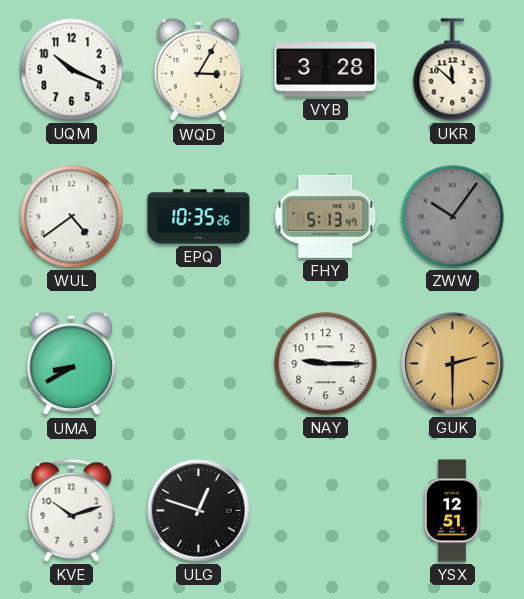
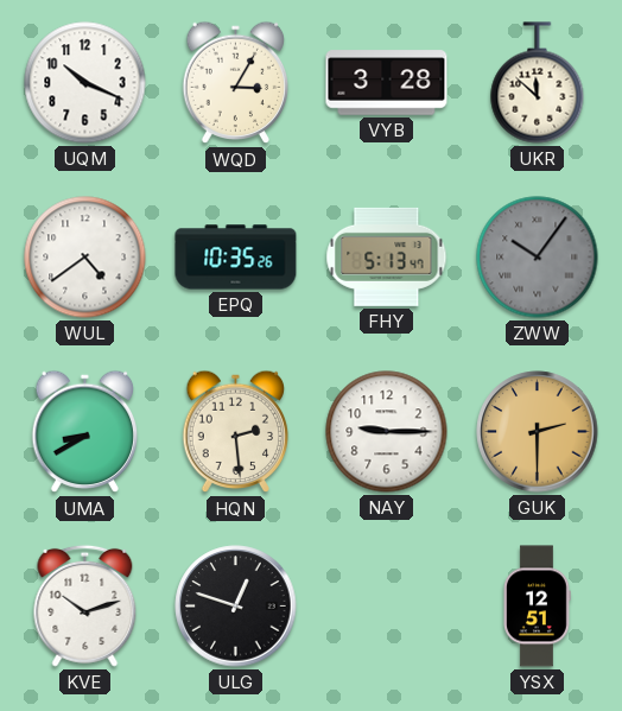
HQN: none -> 2:29 (236, 432)
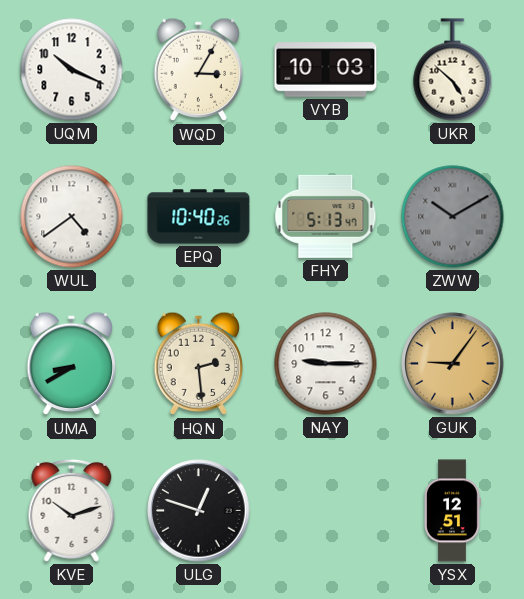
VYB: 3:28 -> 10:03 (326, 70)
UKR: 11:52 -> 4:52 (453, 70)
EPQ: 10:35 -> 10:40 (199, 217)
ZWW: 10:06 -> 10:10 (453, 217)
GUK: 2:30 -> 9:06 (453, 364)
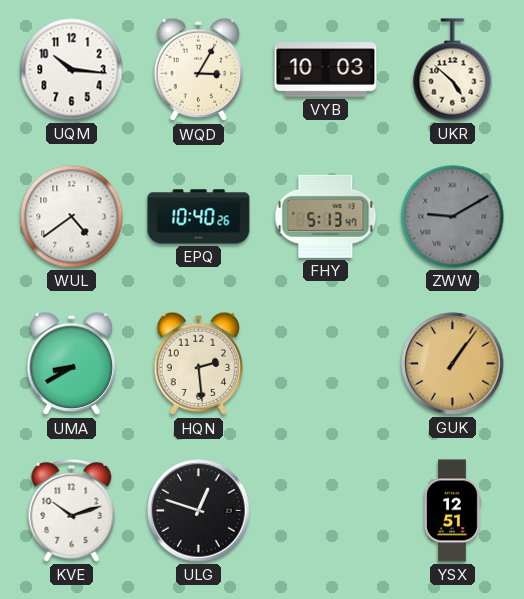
UQM: 10:19 -> 10:16 (72, 70)
ZWW: 10:10 -> 9:10 (453, 217)
NAY: 9:15 -> none (326, 364)
GUK: 9:06 -> 1:06 (453, 364)
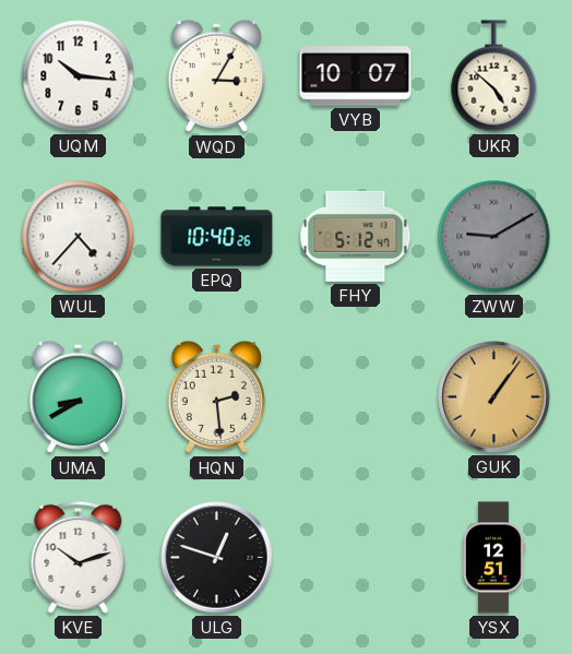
VYB: 10:03 -> 10:07 (356, 76)
WUL: 4:39 -> 4:37 (79, 237)
FHY: 5:13 -> 5:12 (356, 236)
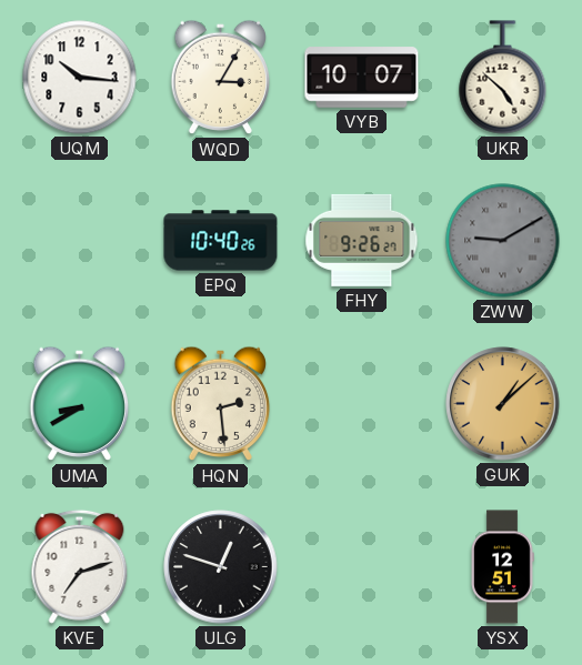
WUL: 4:37 -> none (79, 237)
FHY: 5:12 -> 9:26 (362, 240)
GUK: 1:06 -> 1:08 (503, 404)
KVE: 10:12 -> 7:12 (80, 566)
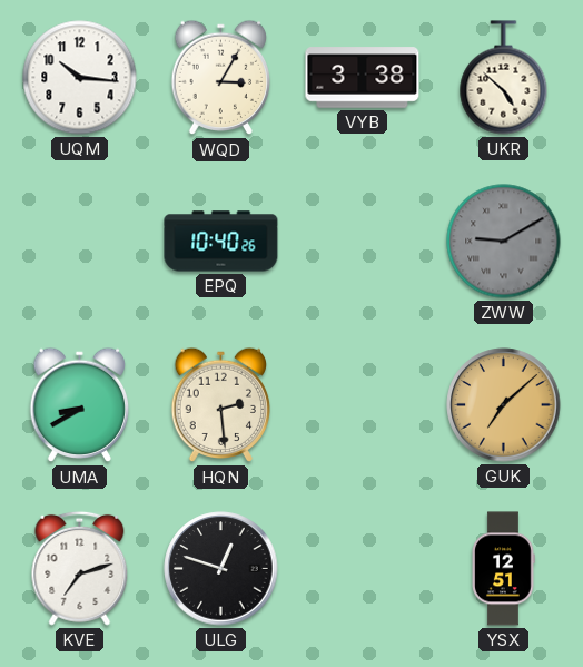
VYB: 10:07 -> 3:38 (363, 78)
FHY: 9:26 -> none (362, 240)
GUK: 1:08 -> 7:08 (504, 405)
